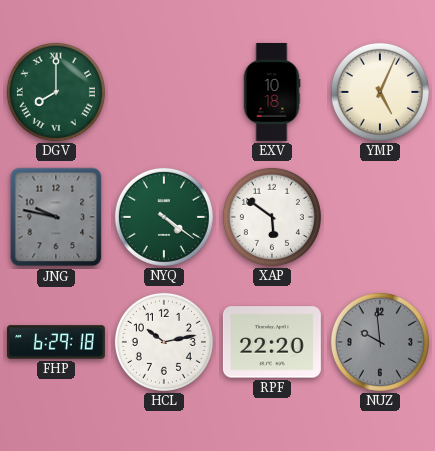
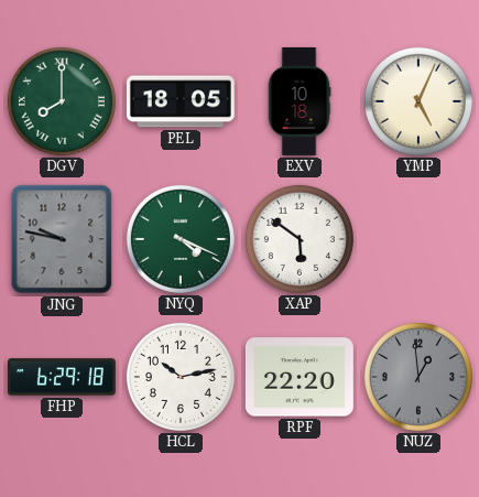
PEL: none -> 18:05 (181, 101)
NYQ: 4:21 -> 4:19 (181, 239)
NUZ: 9:59 -> 12:59 (418, 377)
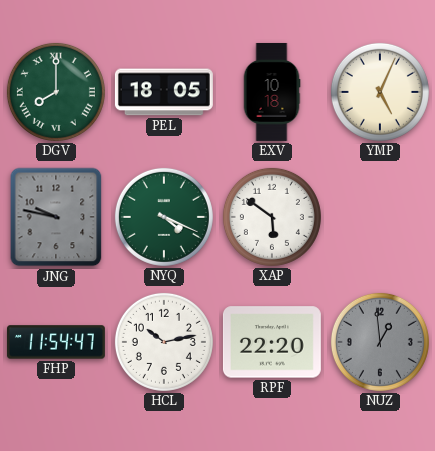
FHP: 6:29 -> 11:54 (56, 342)
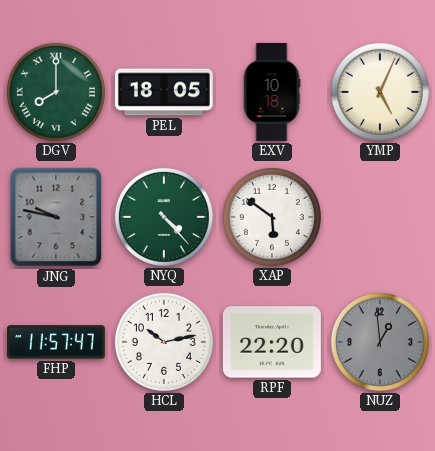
NYQ: 4:19 -> 4:23 (164, 217)
FHP: 11:54 -> 11:57 (56, 342)
